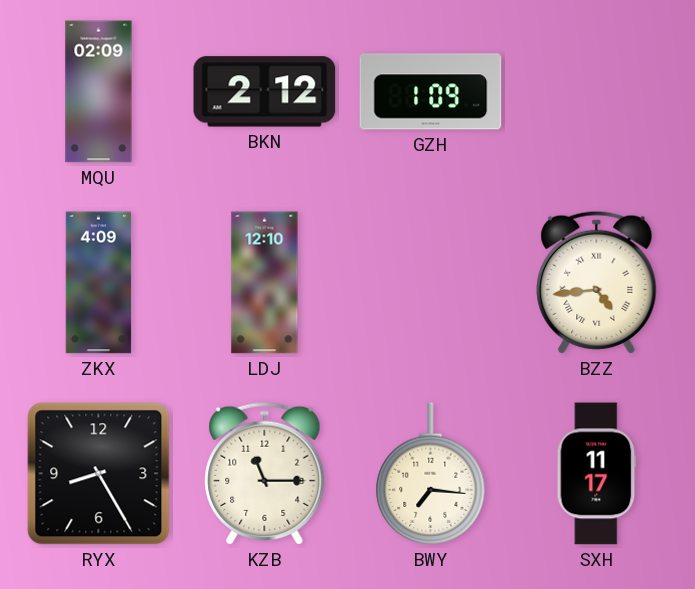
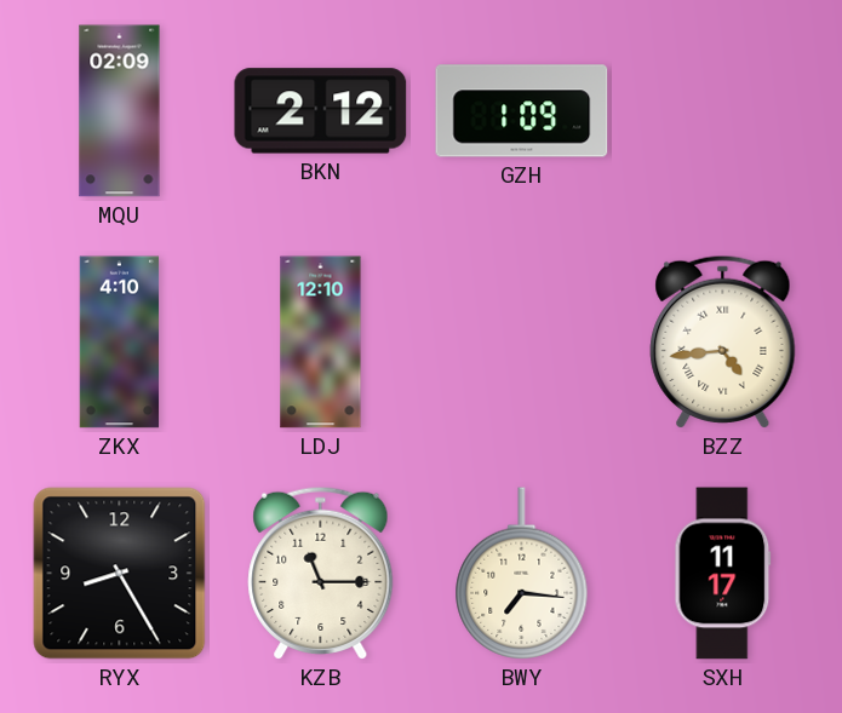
ZKX: 4:09 -> 4:10 (120, 343)
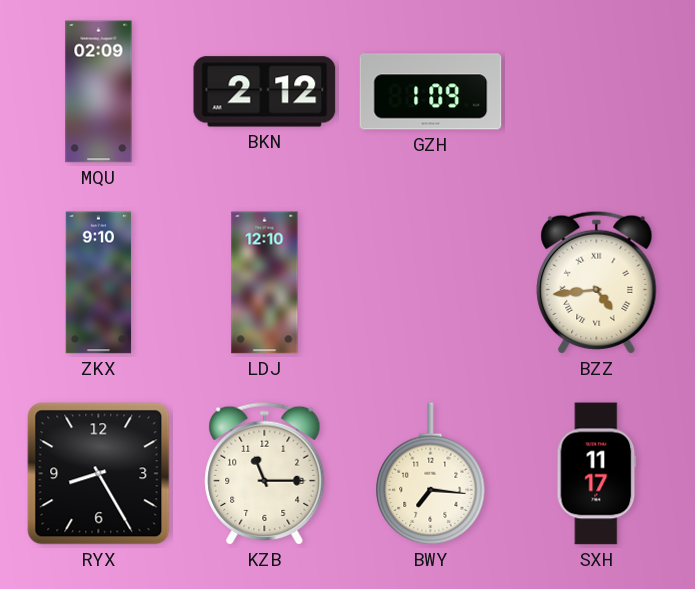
ZKX: 4:10 -> 9:10 (99, 283)
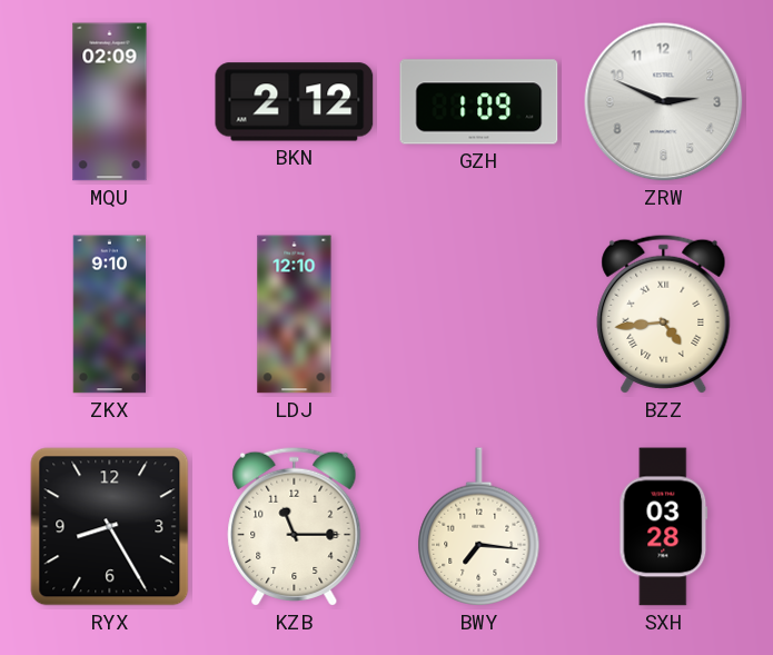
ZRW: none -> 2:49 (664, 102)
SXH: 11:17 -> 03:28 (664, 527)
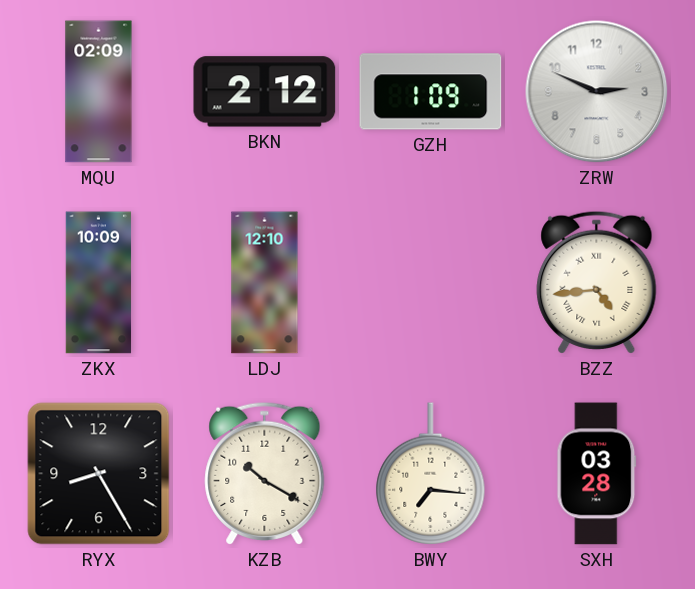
ZKX: 9:10 -> 10:09 (99, 283)
KZB: 11:15 -> 10:20 (265, 473)
